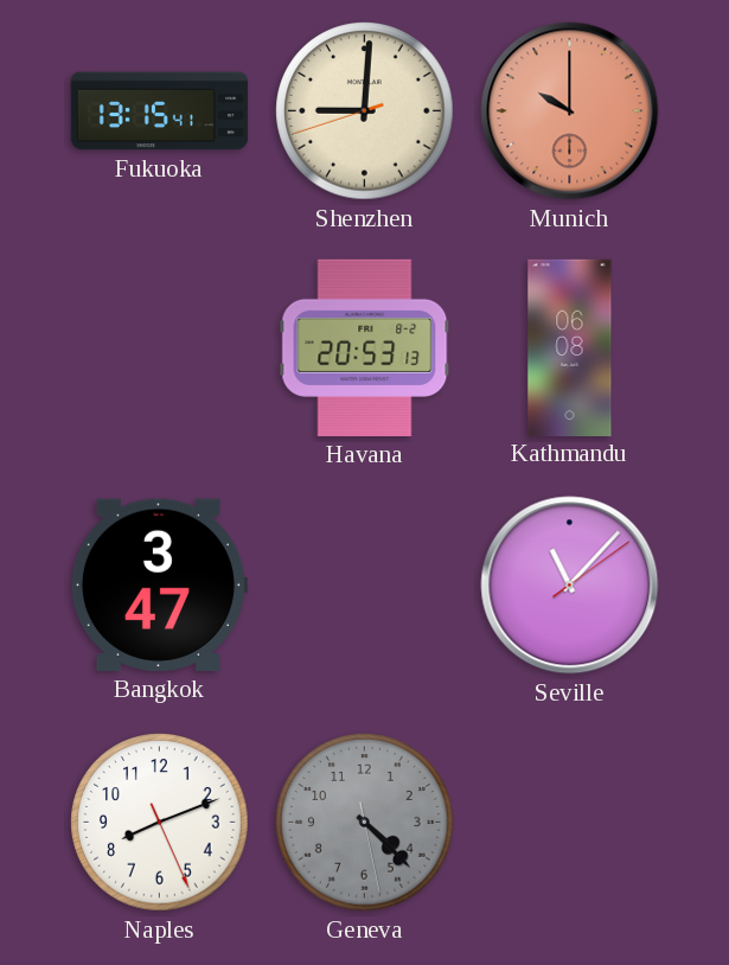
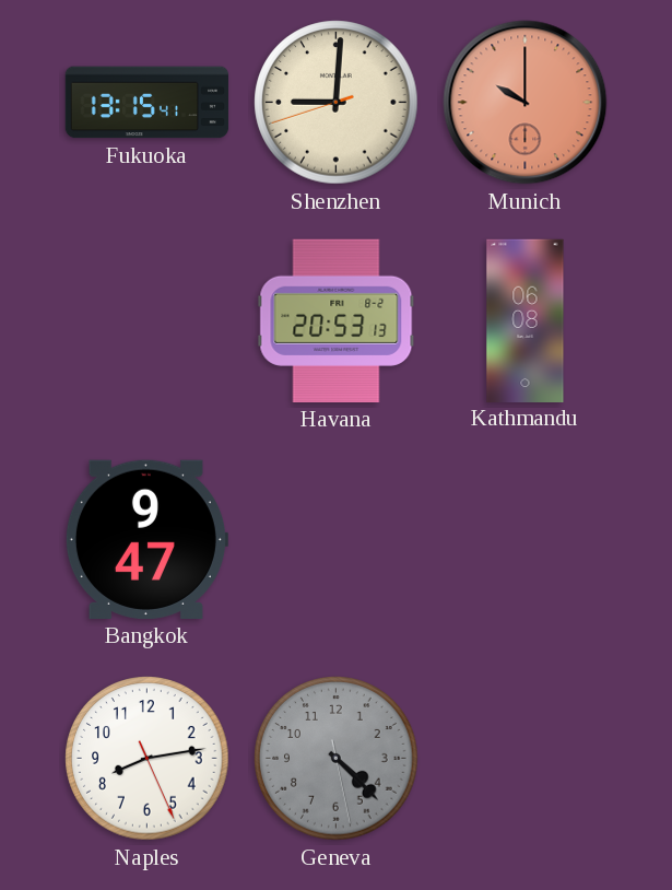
Bangkok: 3:47 -> 9:47 (146, 539)
Seville: 11:07 -> none (570, 586)
Naples: 8:11 -> 8:13 (148, 759)
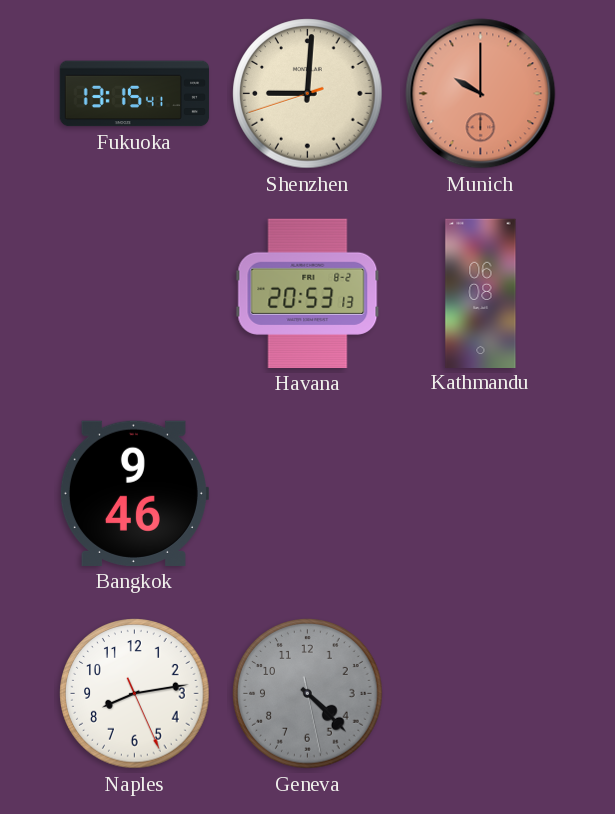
Bangkok: 9:47 -> 9:46 (134, 493)
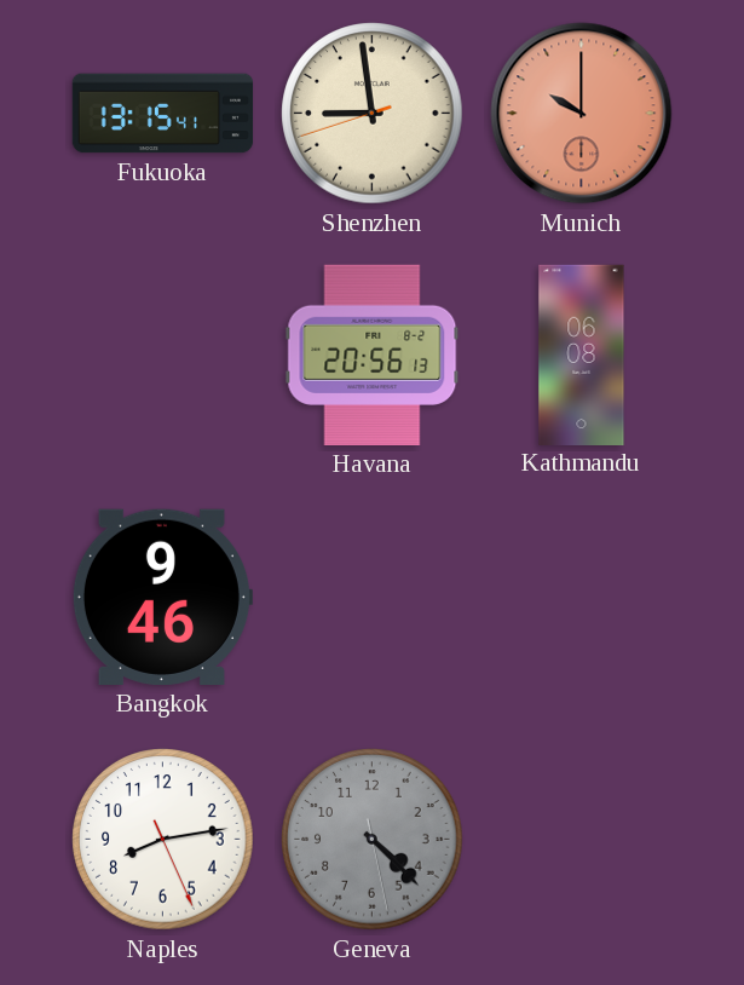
Shenzhen: 9:00 -> 8:58 (373, 114)
Havana: 20:53 -> 20:56 (373, 355)
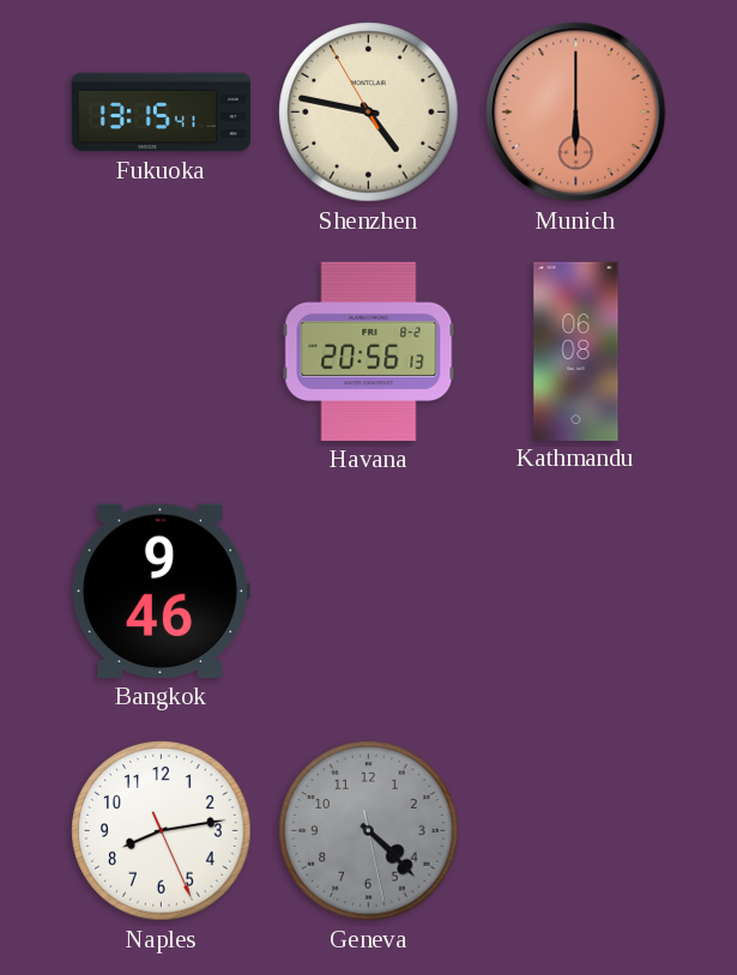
Shenzhen: 8:58 -> 4:46 (369, 113)
Munich: 10:00 -> 6:00 (576, 113)
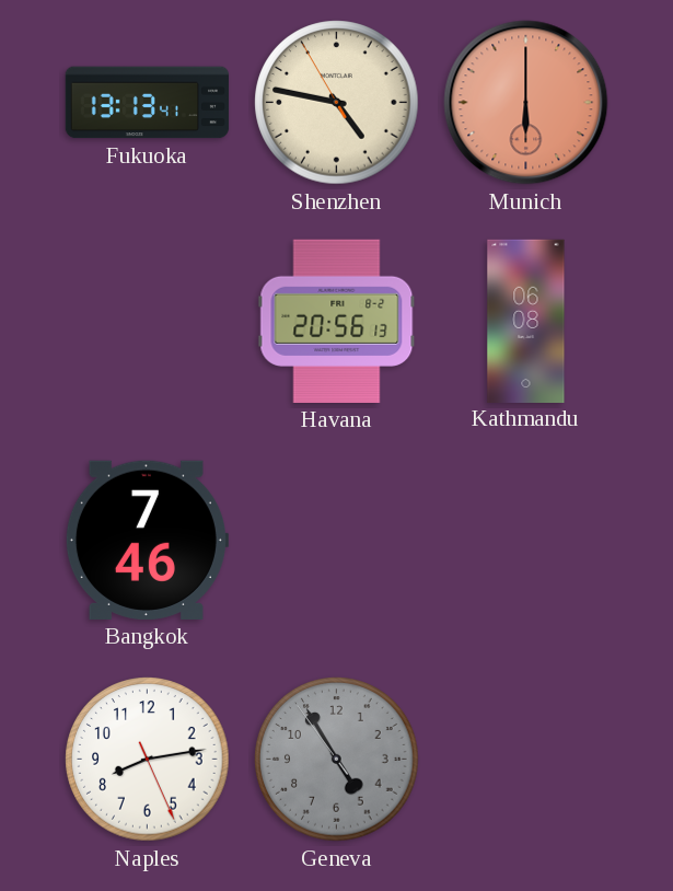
Fukuoka: 13:15 -> 13:13 (148, 103)
Bangkok: 9:46 -> 7:46 (147, 540)
Geneva: 4:22 -> 4:54 (337, 760)
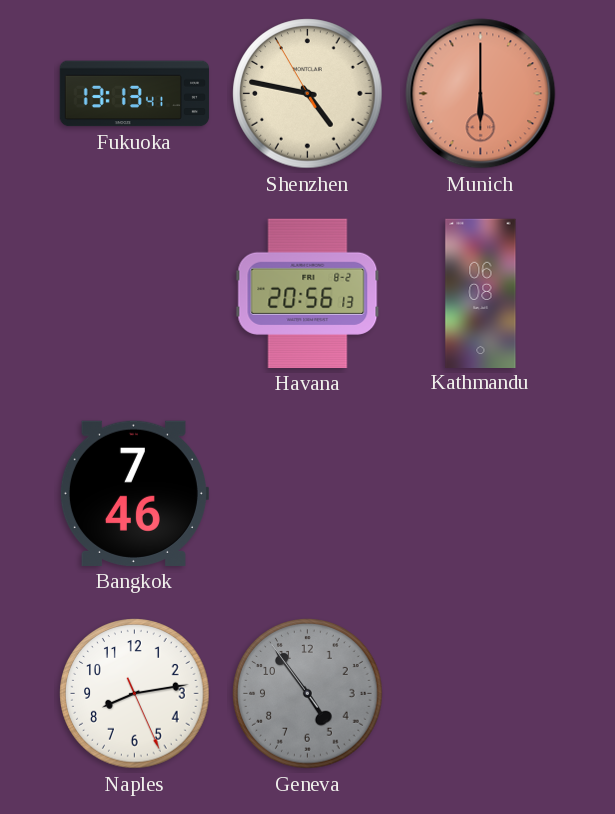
Geneva: 4:54 -> 4:53 (308, 694)
